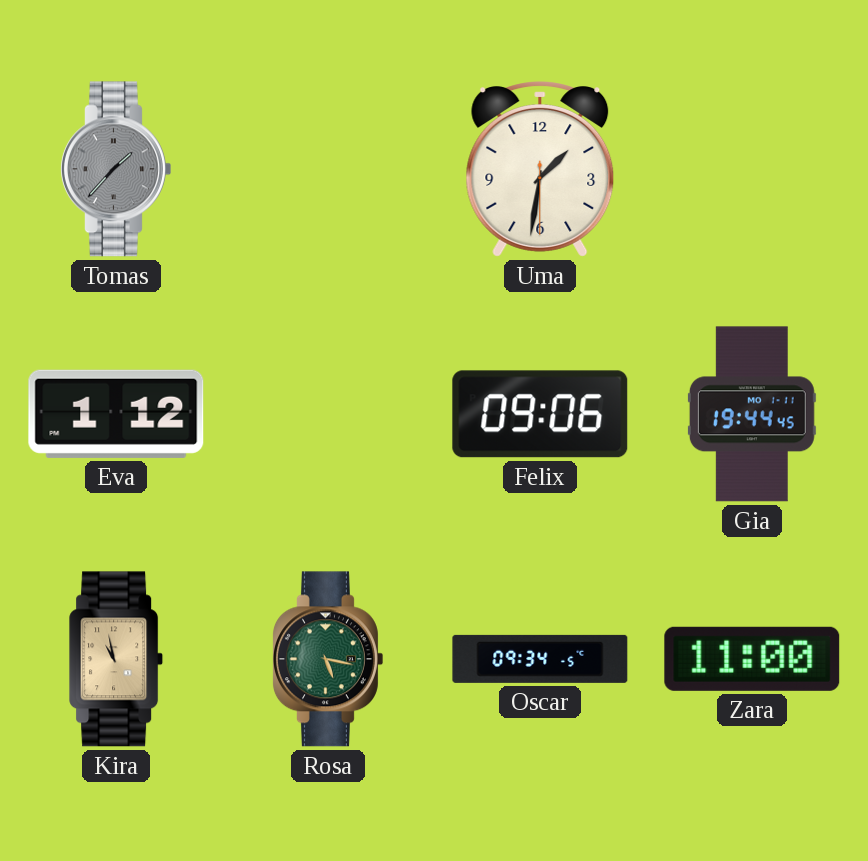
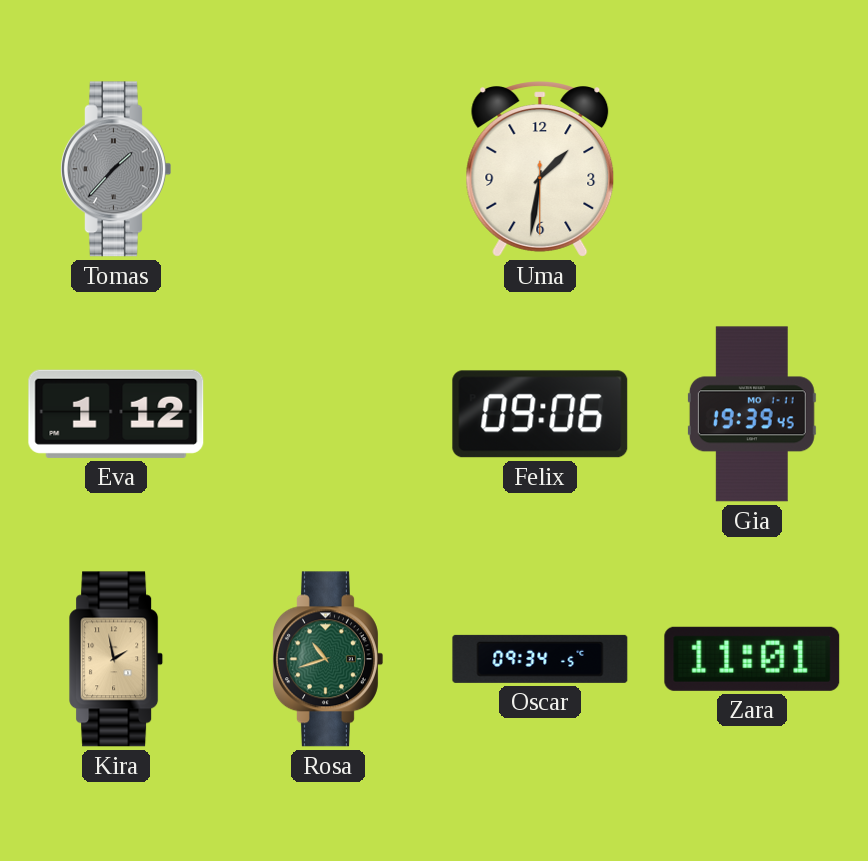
Gia: 19:44 -> 19:39 (752, 414)
Kira: 10:58 -> 1:58 (117, 659)
Rosa: 5:17 -> 10:42 (327, 659)
Zara: 11:00 -> 11:01 (752, 659)
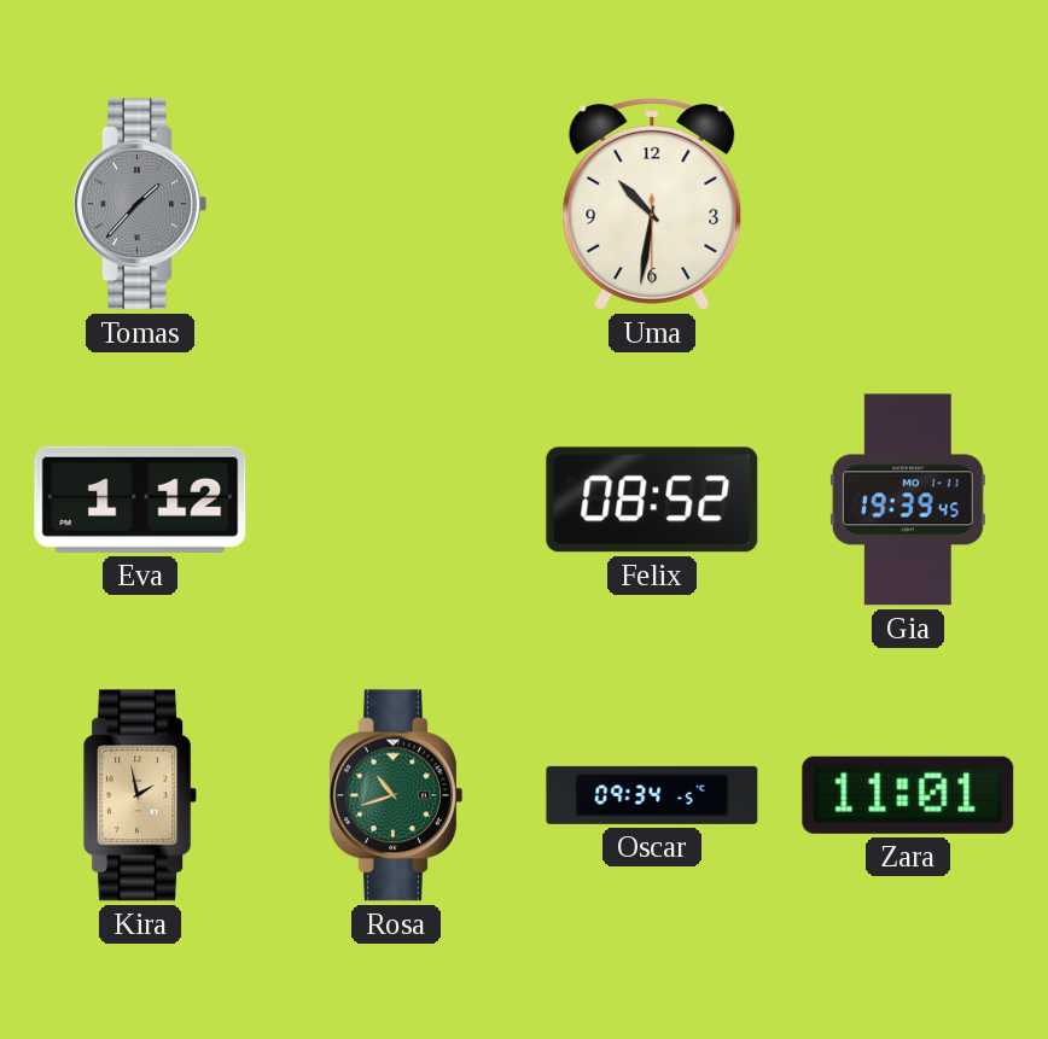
Uma: 1:31 -> 10:31 (652, 204)
Felix: 09:06 -> 08:52 (652, 500)
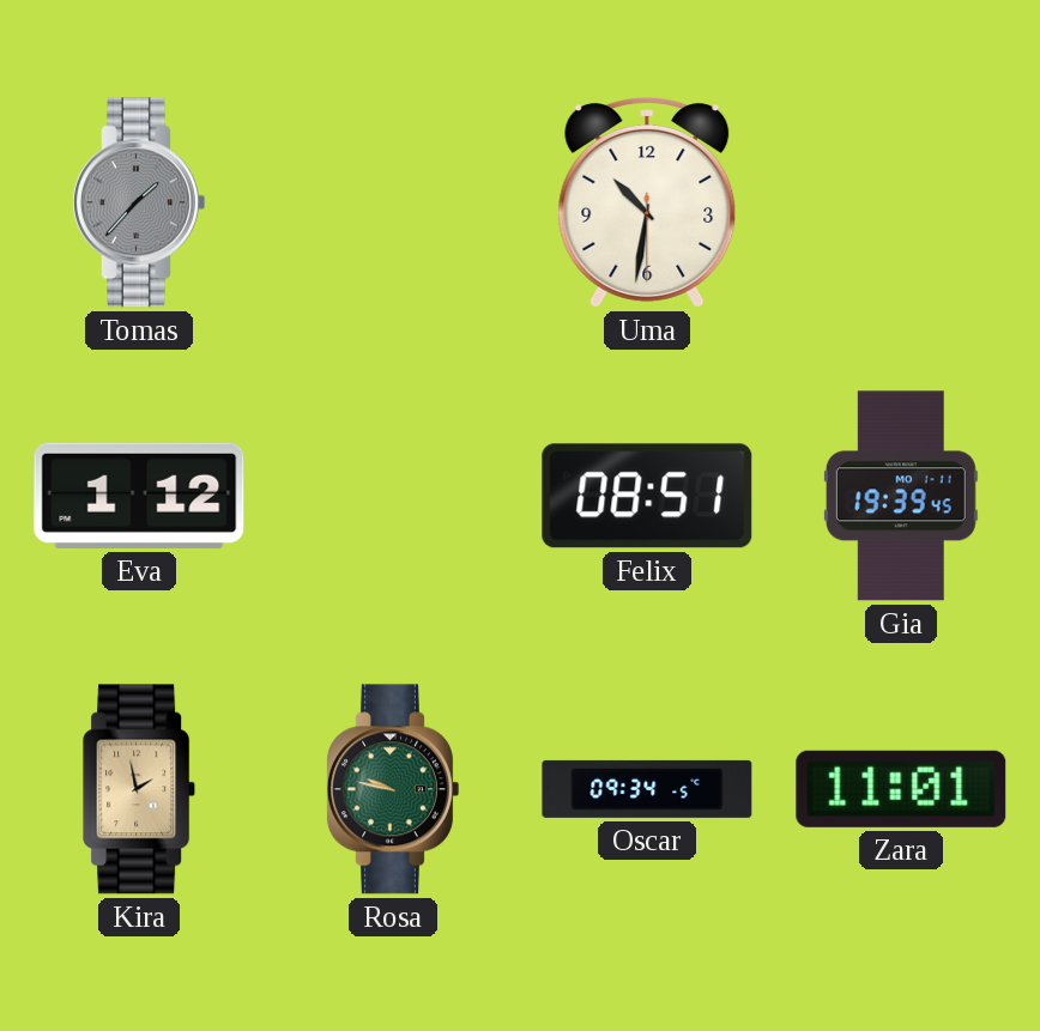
Felix: 08:52 -> 08:51 (647, 496)
Rosa: 10:42 -> 9:47 (392, 789)
